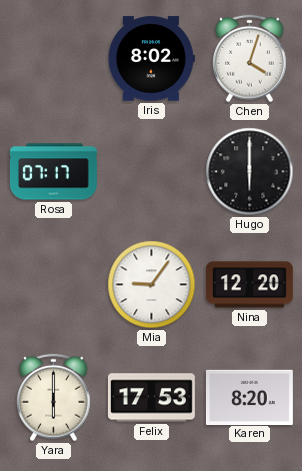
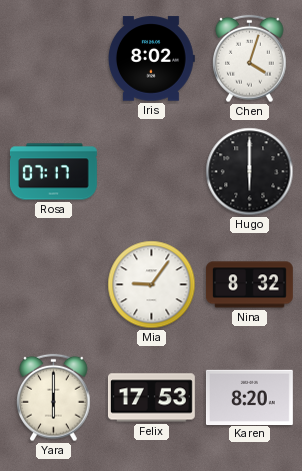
Nina: 12:20 -> 8:32 (250, 285)
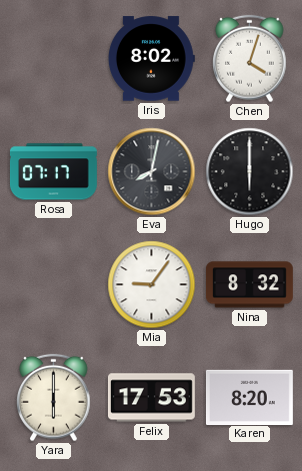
Eva: none -> 8:02 (152, 172)
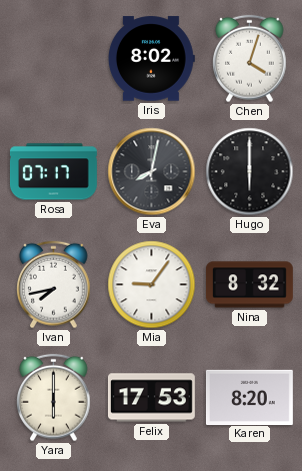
Ivan: none -> 7:43 (54, 285)
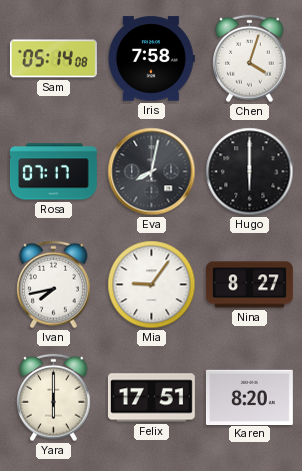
Sam: none -> 05:14 (53, 59)
Iris: 8:02 -> 7:58 (151, 59)
Nina: 8:32 -> 8:27 (250, 285)
Felix: 17:53 -> 17:51 (151, 398)
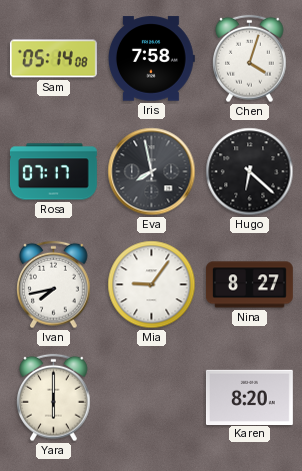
Eva: 8:02 -> 7:58 (152, 172)
Hugo: 6:00 -> 6:22 (250, 172)
Felix: 17:51 -> none (151, 398)
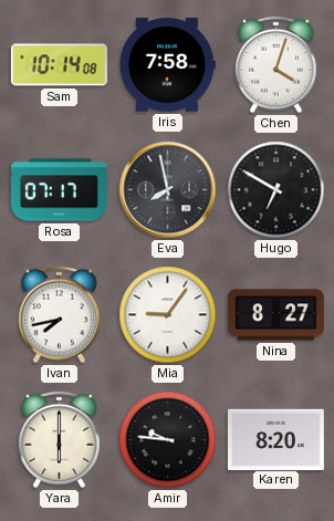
Sam: 05:14 -> 10:14 (59, 65)
Hugo: 6:22 -> 6:50 (276, 190)
Amir: none -> 9:46 (168, 440)
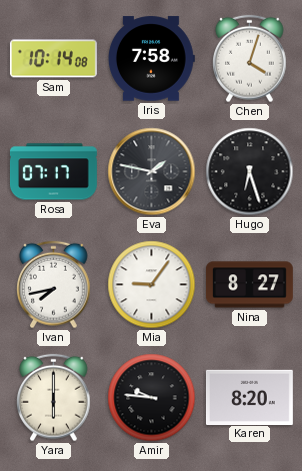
Eva: 7:58 -> 1:47 (152, 172)
Hugo: 6:50 -> 6:27 (250, 172)
